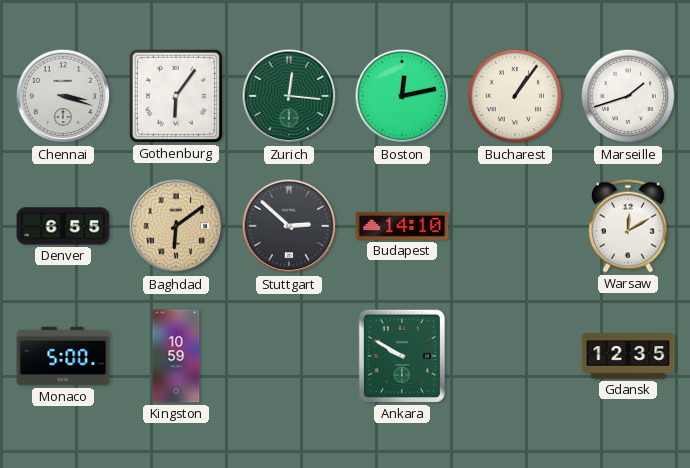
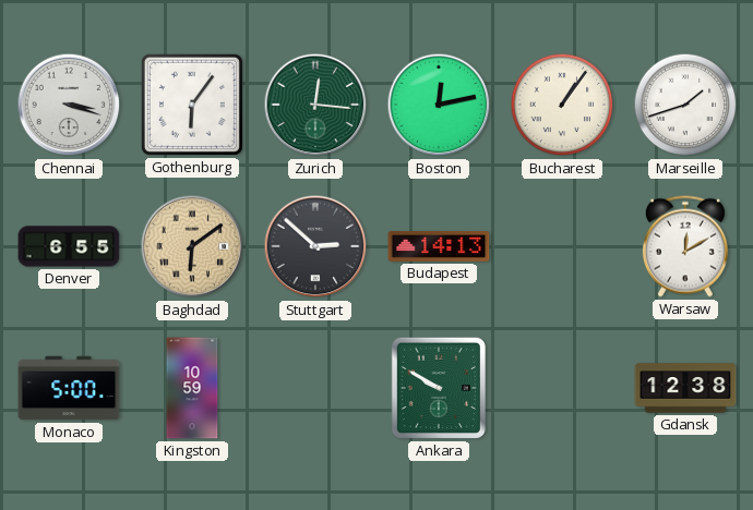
Budapest: 14:10 -> 14:13 (439, 247)
Gdansk: 12:35 -> 12:38 (685, 388)
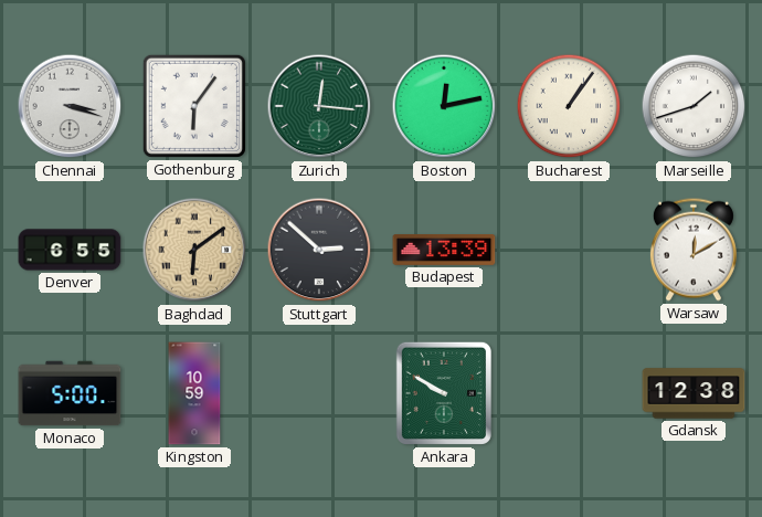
Budapest: 14:13 -> 13:39 (444, 251)
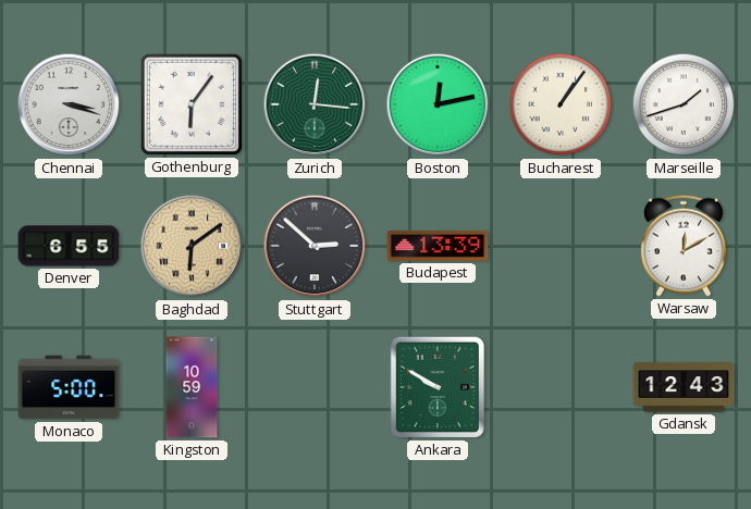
Gdansk: 12:38 -> 12:43 (684, 387)
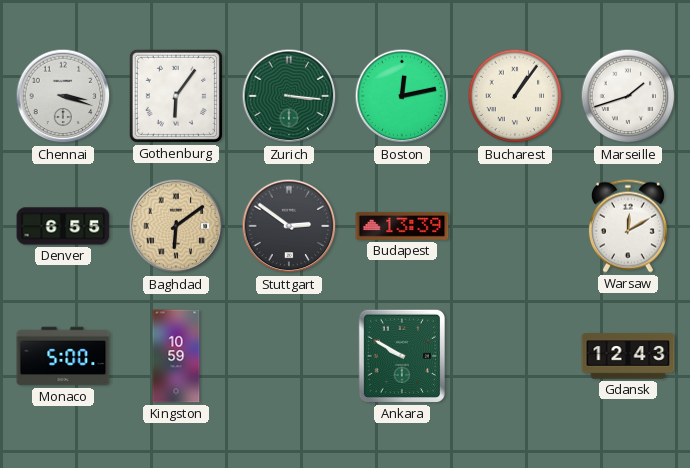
Zurich: 12:16 -> 3:16 (289, 96)
Stuttgart: 2:52 -> 2:51 (289, 226)
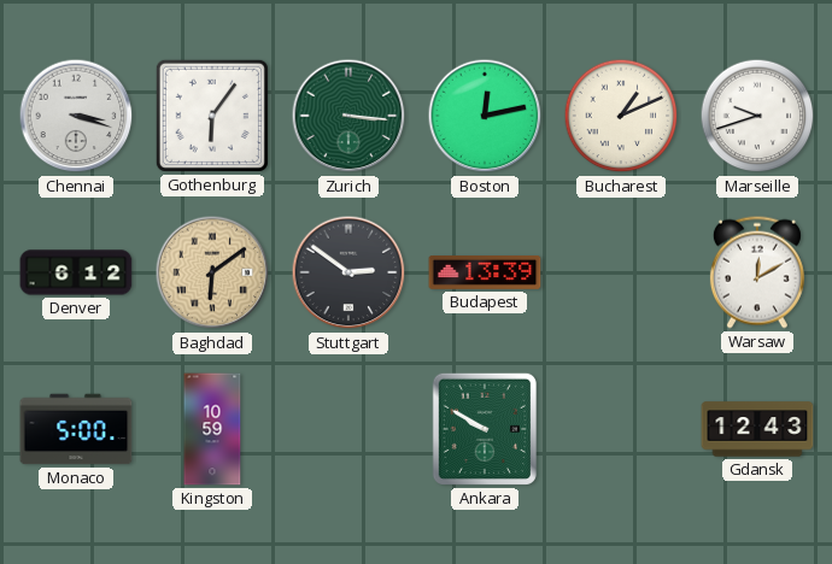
Bucharest: 1:06 -> 1:11 (621, 116)
Marseille: 1:42 -> 9:42 (757, 116)
Denver: 6:55 -> 6:12 (76, 272)
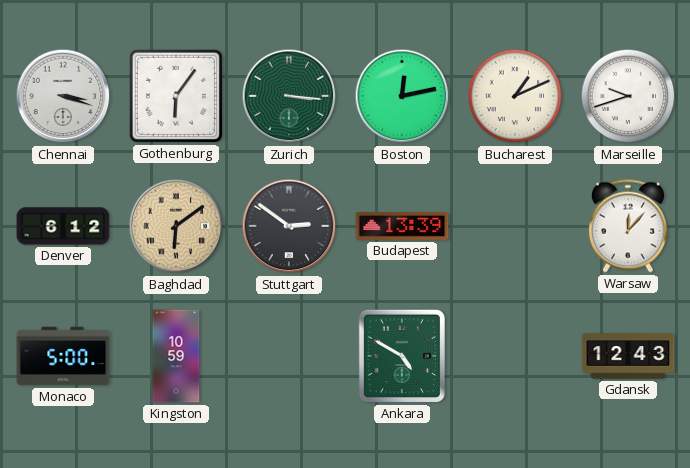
Warsaw: 12:10 -> 12:07 (628, 226)
Ankara: 9:50 -> 4:50 (402, 356)
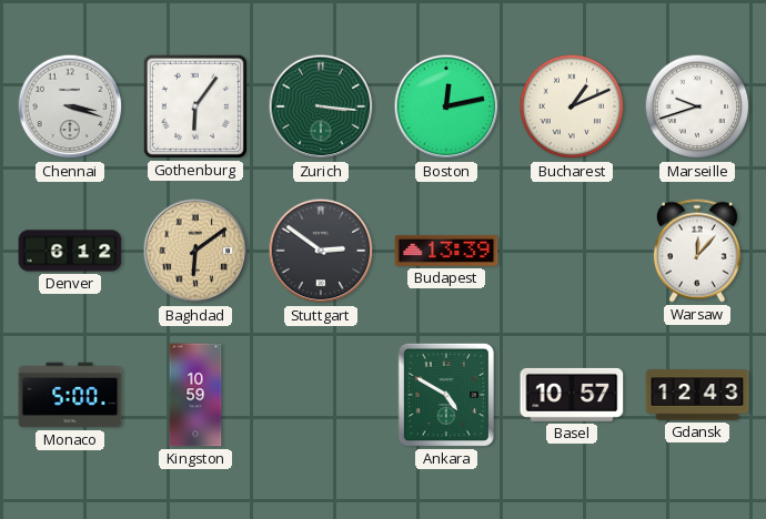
Basel: none -> 10:57 (572, 395)
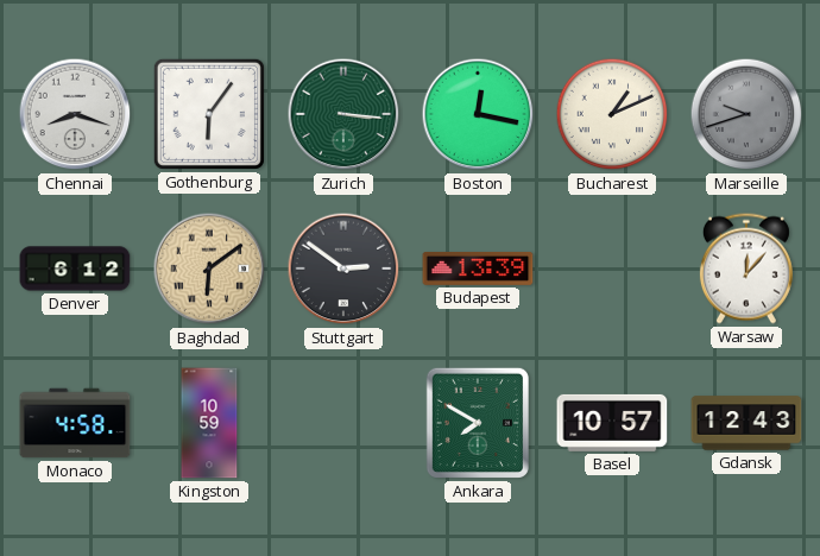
Chennai: 3:18 -> 8:18 (75, 114)
Boston: 12:13 -> 12:17 (478, 114)
Marseille dial: white -> grey (746, 114)
Monaco: 5:00 -> 4:58 (75, 423)
Ankara: 4:50 -> 7:50 (478, 423)
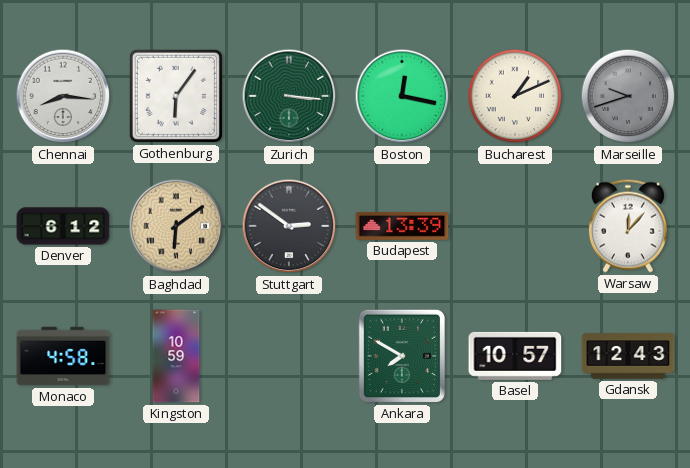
Chennai: 8:18 -> 8:16 (63, 96)
